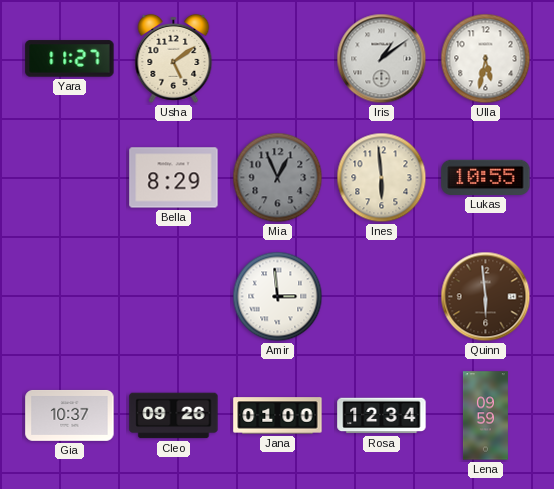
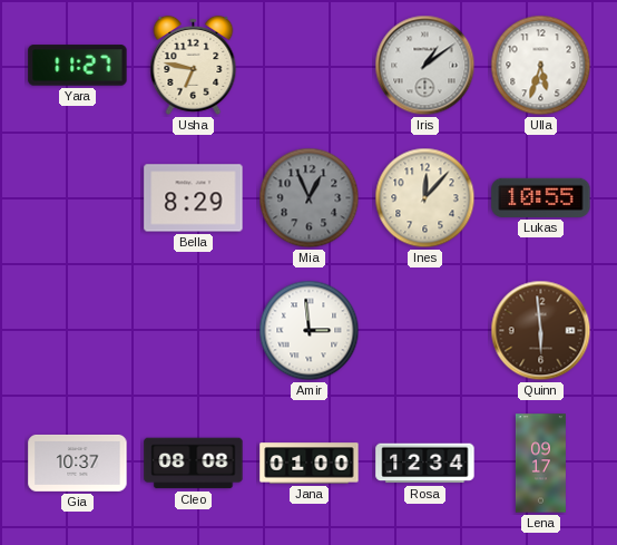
Usha: 5:09 -> 6:47 (194, 65)
Ulla: 5:32 -> 5:33 (541, 66)
Ines: 5:59 -> 12:07 (425, 198)
Cleo: 09:26 -> 08:08 (194, 464)
Lena: 09:59 -> 09:17 (540, 464)
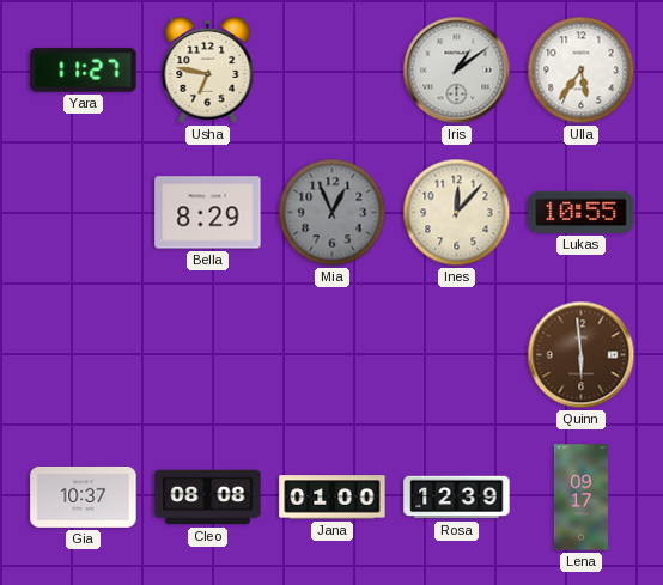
Ulla: 5:33 -> 5:36 (582, 71)
Amir: 2:59 -> none (310, 331)
Rosa: 12:34 -> 12:39 (457, 498)
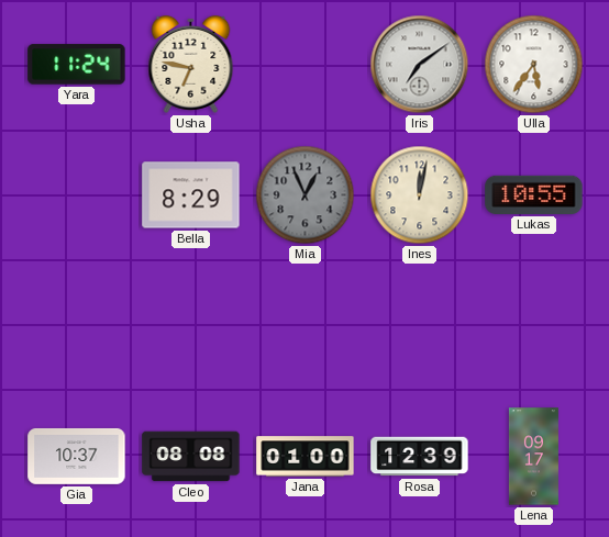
Yara: 11:27 -> 11:24 (77, 65)
Iris: 1:09 -> 7:09 (420, 65)
Ines: 12:07 -> 12:02 (420, 195)
Quinn: 5:59 -> none (582, 355)
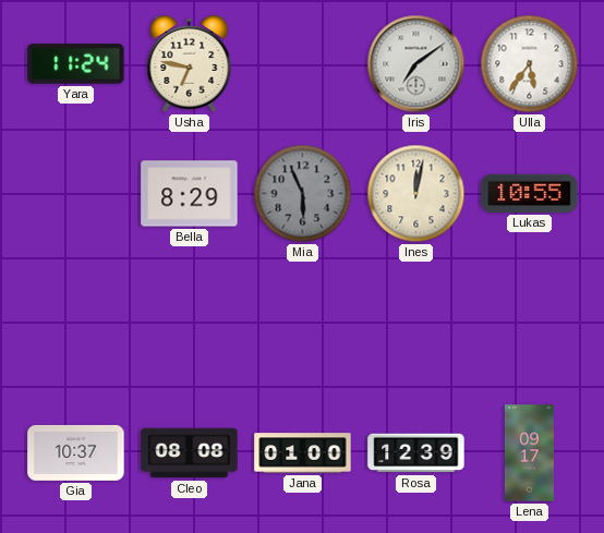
Mia: 12:56 -> 5:56 (303, 194)
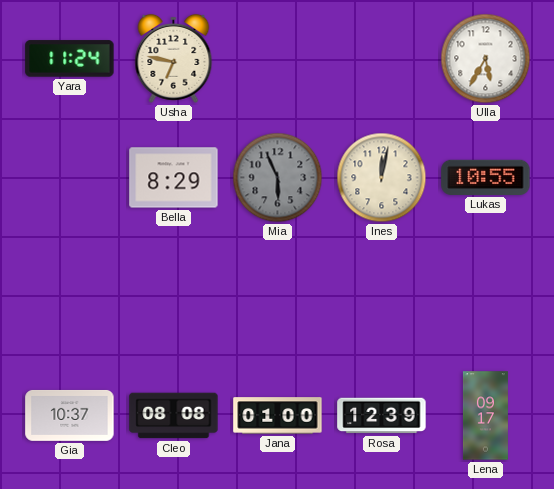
Iris: 7:09 -> none (416, 64)
Ulla: 5:36 -> 5:35 (486, 59)
